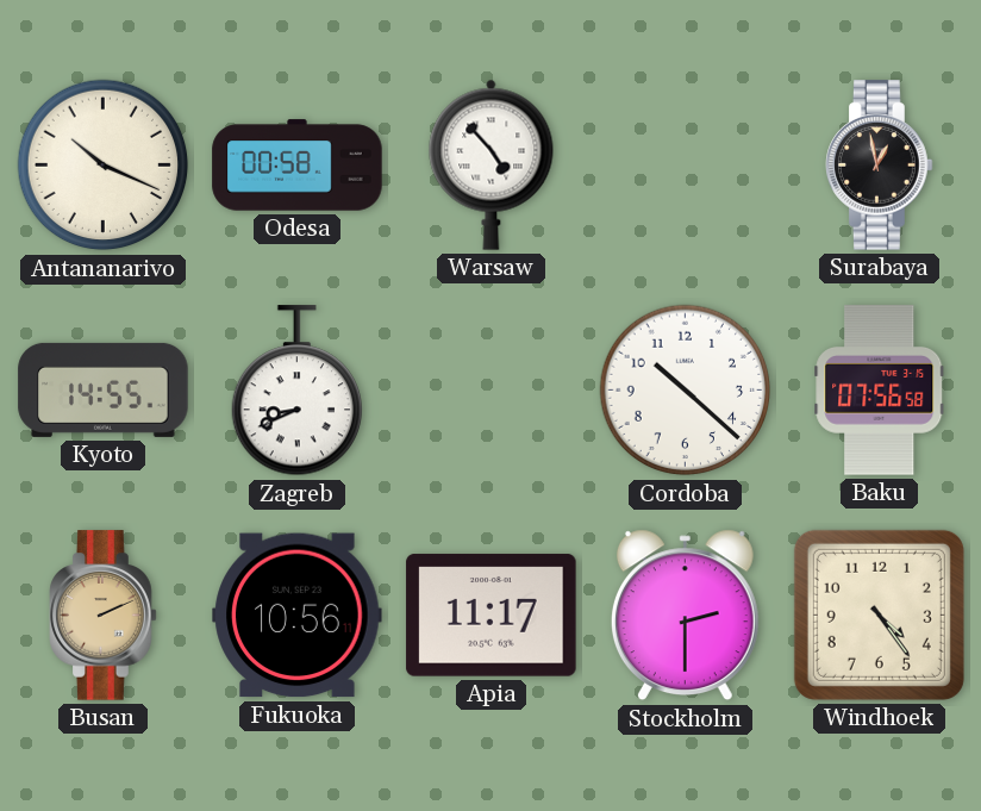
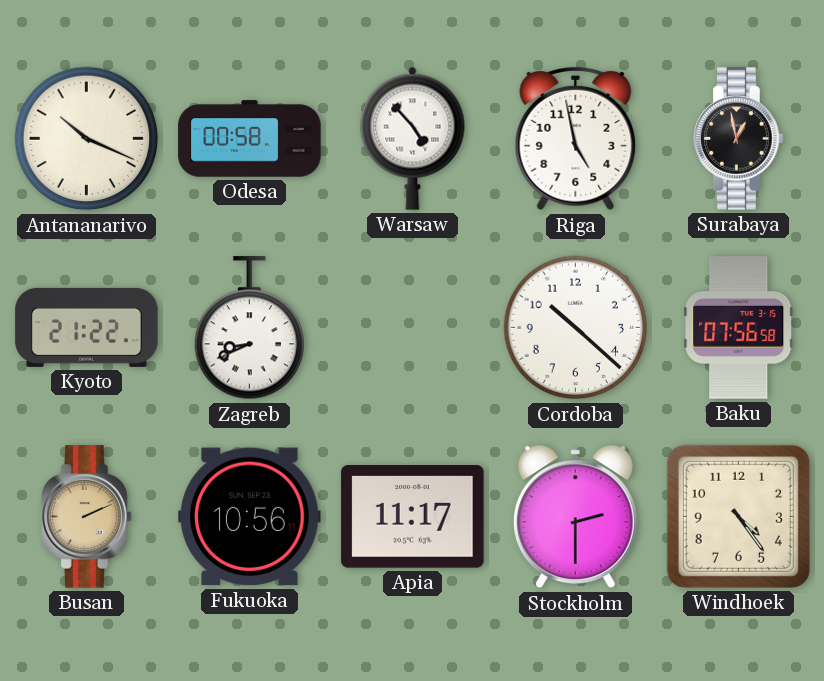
Riga: none -> 4:58 (576, 139)
Kyoto: 14:55 -> 21:22 (87, 327)
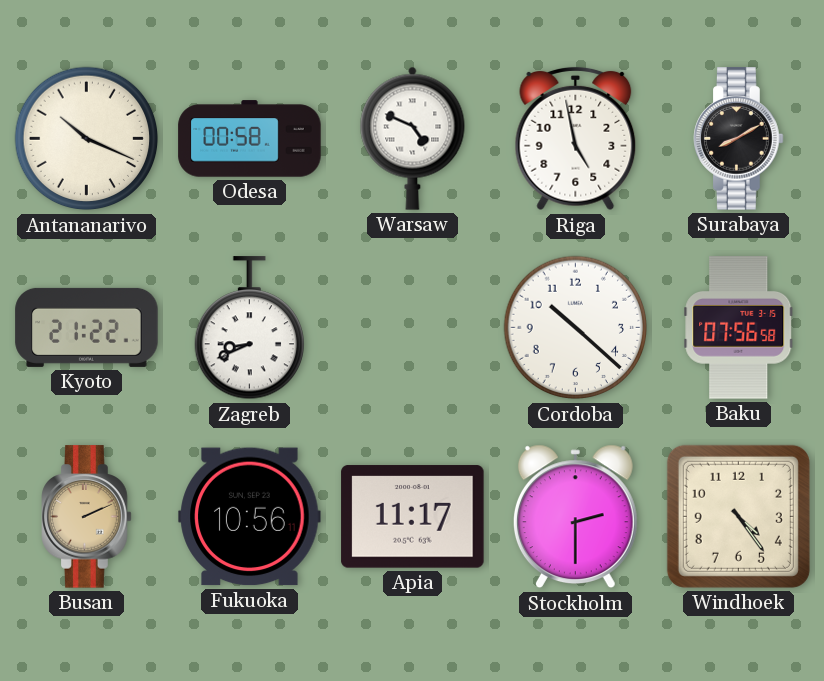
Warsaw: 4:53 -> 4:49 (413, 138)
Surabaya: 12:58 -> 8:10 (739, 139)
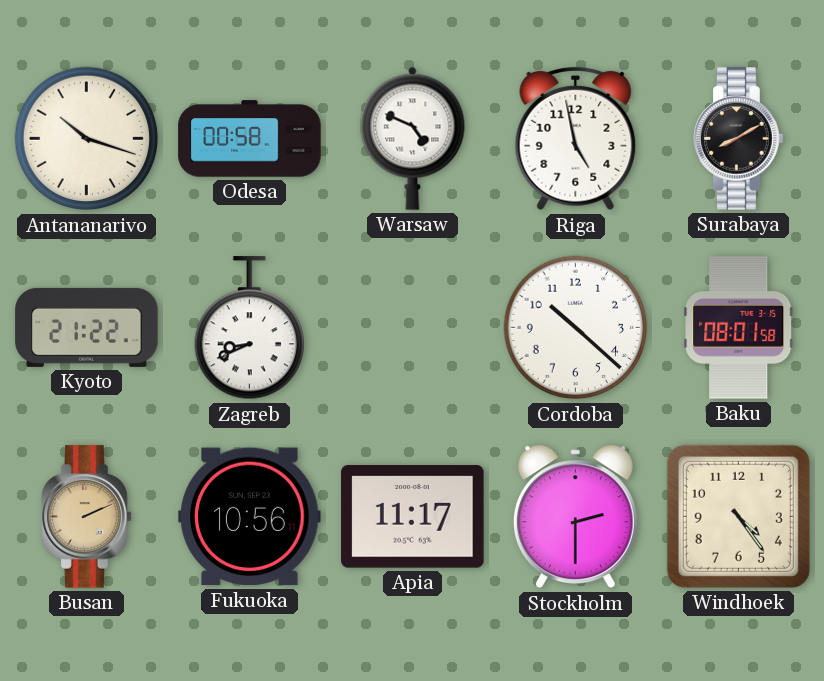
Antananarivo: 10:19 -> 10:18 (87, 139)
Baku: 07:56 -> 08:01 (739, 328)
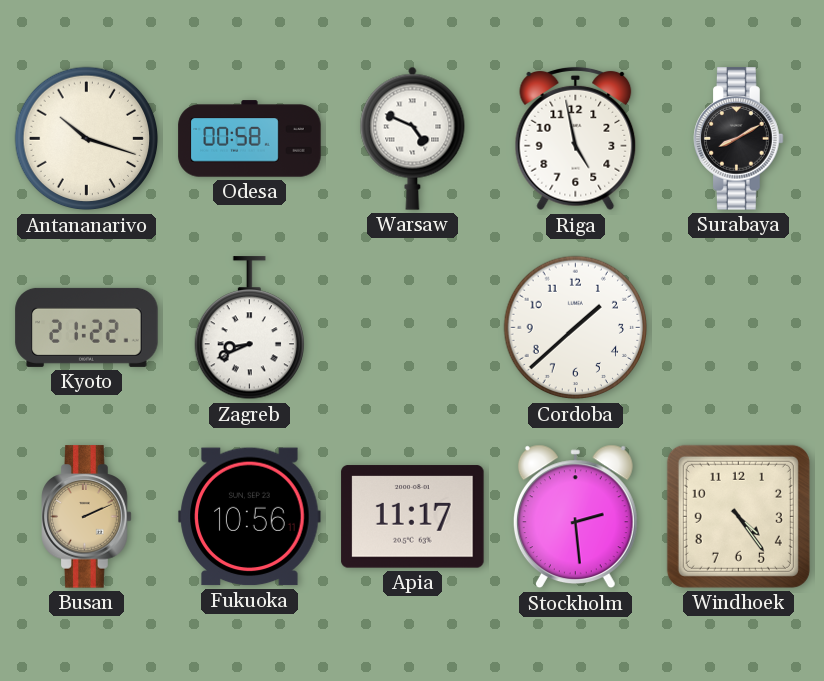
Cordoba: 10:22 -> 1:38 (576, 328)
Baku: 08:01 -> none (739, 328)
Stockholm: 2:30 -> 2:29 (575, 517)
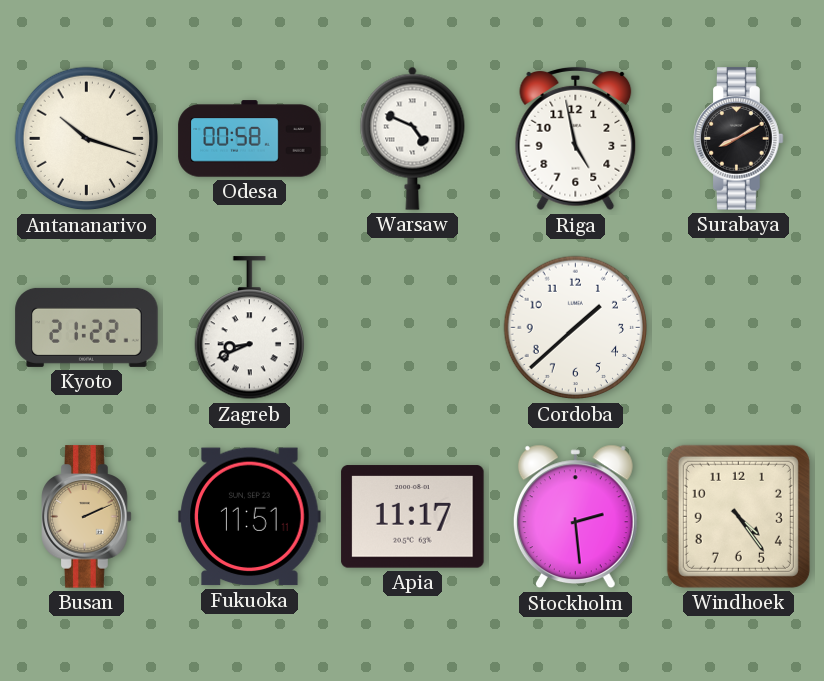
Fukuoka: 10:56 -> 11:51 (250, 517)
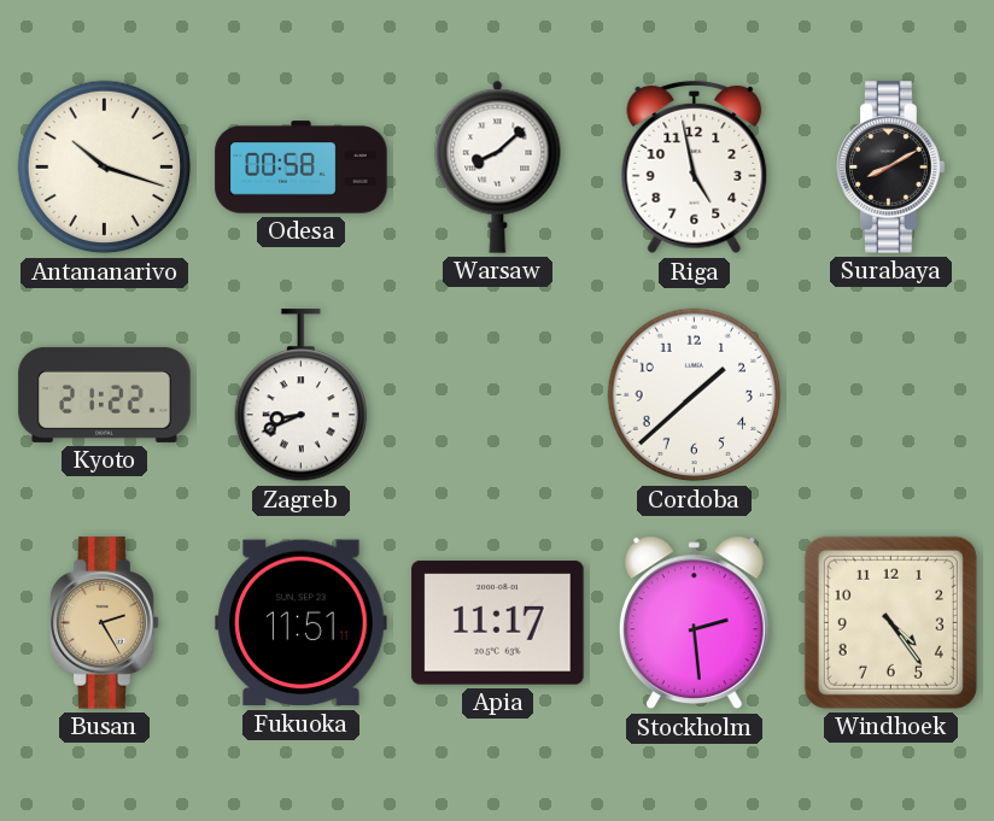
Warsaw: 4:49 -> 8:08 (498, 166)
Busan: 2:11 -> 2:25 (105, 623)
